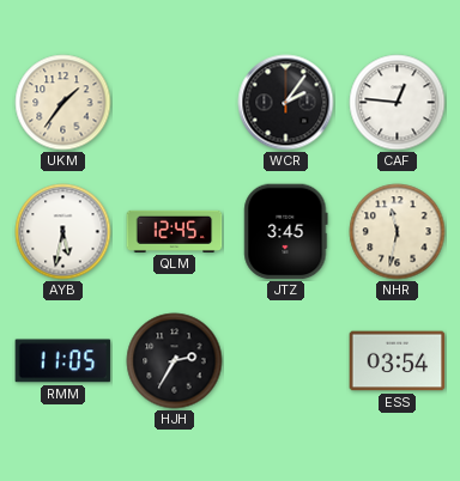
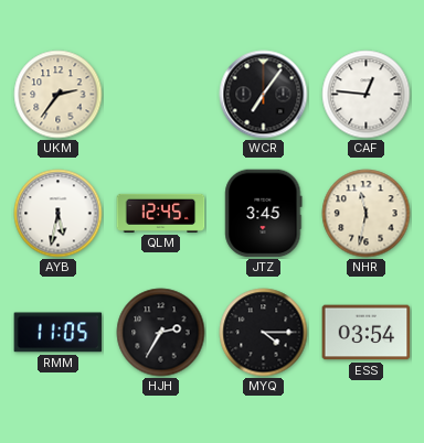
UKM: 1:36 -> 2:36 (59, 95)
WCR: 2:06 -> 7:06 (264, 95)
MYQ: none -> 4:15 (264, 333)
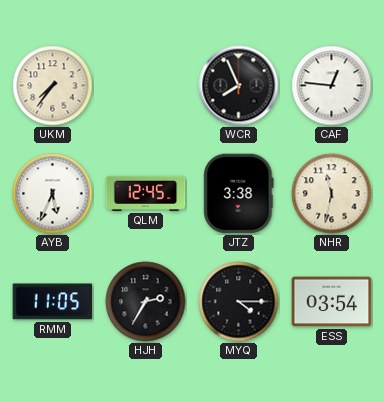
UKM: 2:36 -> 7:36 (53, 86)
WCR: 7:06 -> 7:56 (239, 86)
AYB: 5:32 -> 5:34 (53, 194)
JTZ: 3:45 -> 3:38 (239, 194)
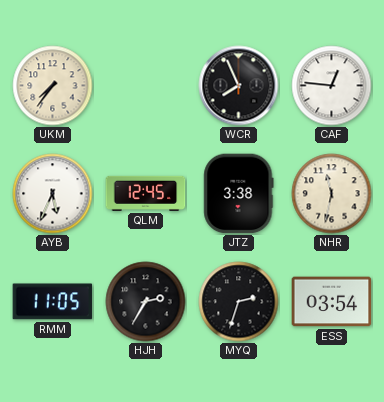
MYQ: 4:15 -> 2:33 (239, 302)
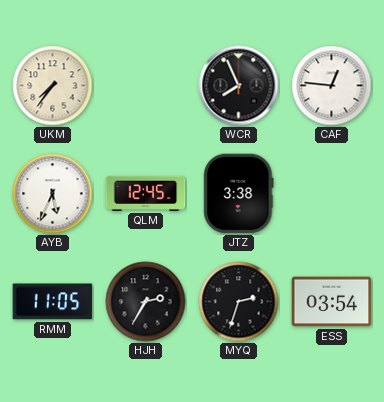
NHR: 11:32 -> none (332, 194)
